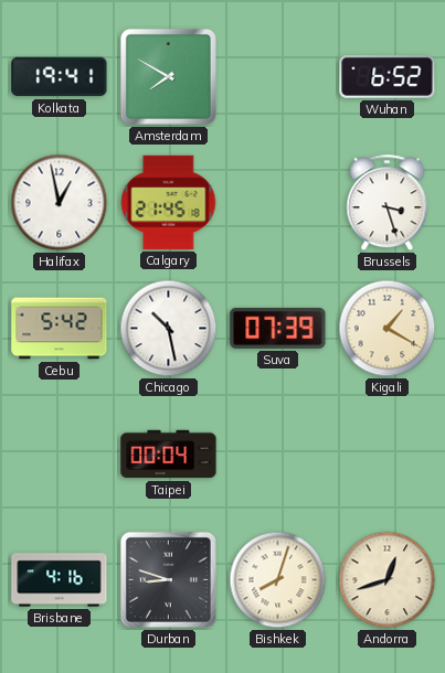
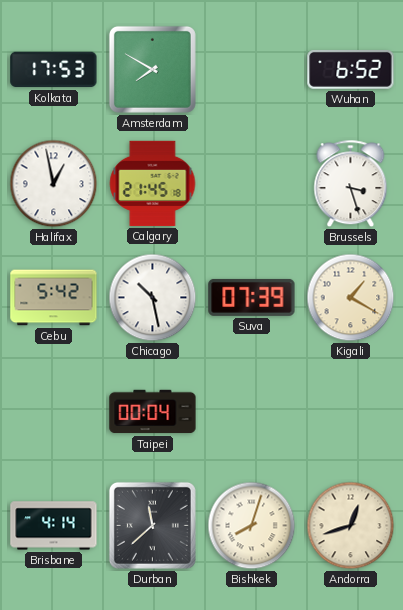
Kolkata: 19:41 -> 17:53 (54, 70)
Brisbane: 4:16 -> 4:14 (54, 526)
Durban: 8:48 -> 11:38 (152, 525)
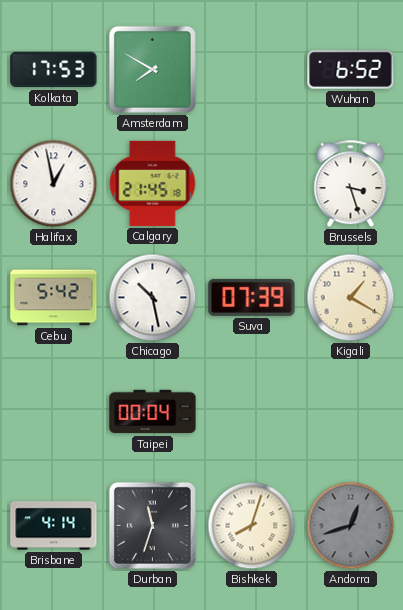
Durban: 11:38 -> 11:33 (152, 525)
Andorra dial: cream -> grey (351, 526)
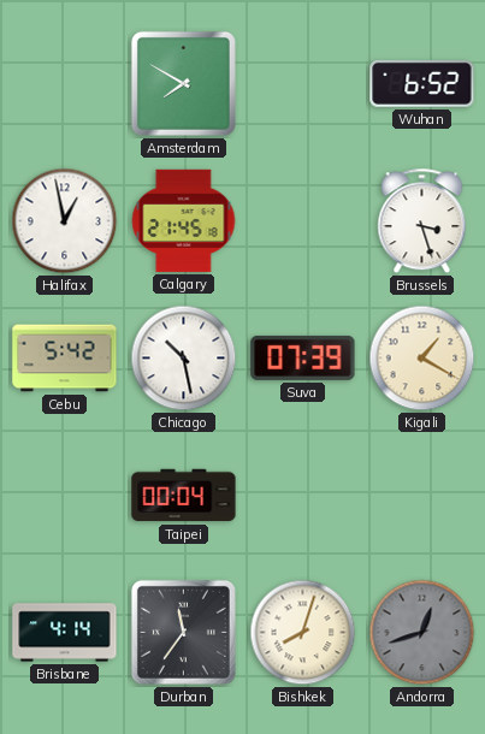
Kolkata: 17:53 -> none (54, 70)
Durban: 11:33 -> 11:36 (183, 632)
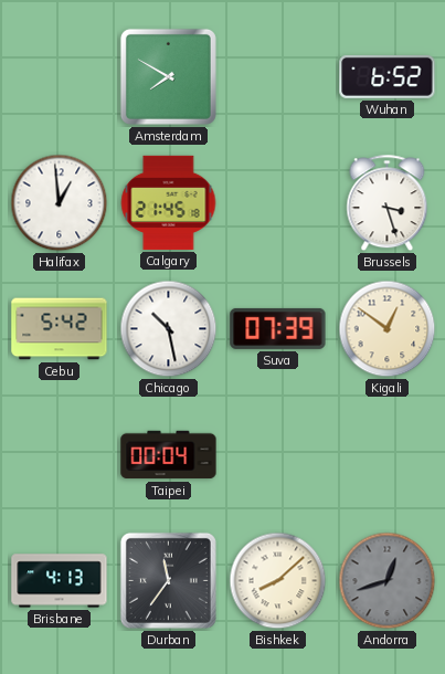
Halifax: 12:58 -> 12:59 (60, 203)
Kigali: 1:20 -> 12:51 (388, 329)
Brisbane: 4:14 -> 4:13 (60, 581)
Bishkek: 8:03 -> 8:08 (278, 581)
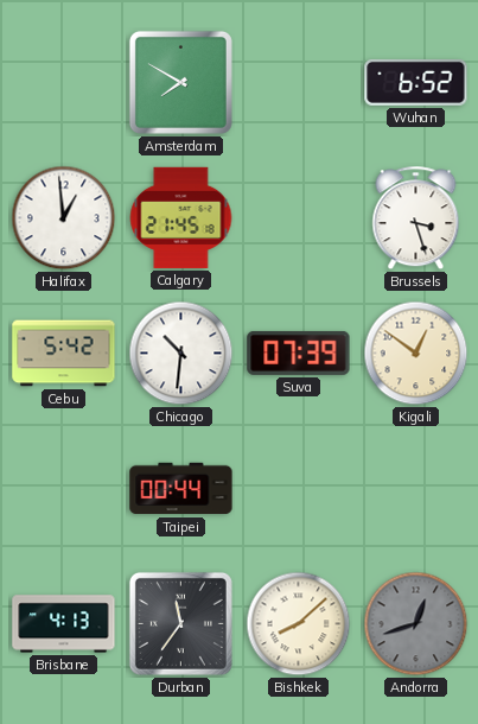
Chicago: 10:28 -> 10:31 (181, 354)
Taipei: 00:04 -> 00:44 (181, 489)
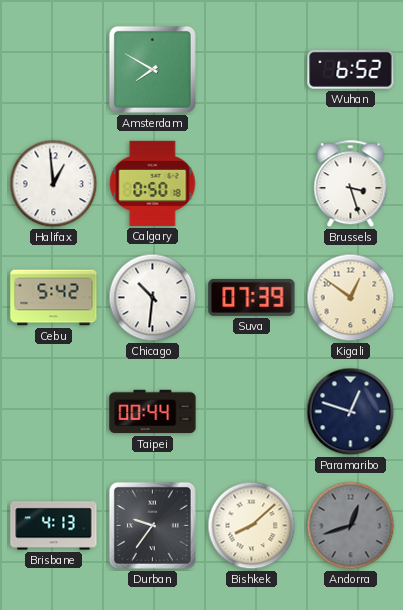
Calgary: 21:45 -> 0:50 (153, 183)
Paramaribo: none -> 12:48 (351, 412)
Durban: 11:36 -> 9:36 (152, 525)
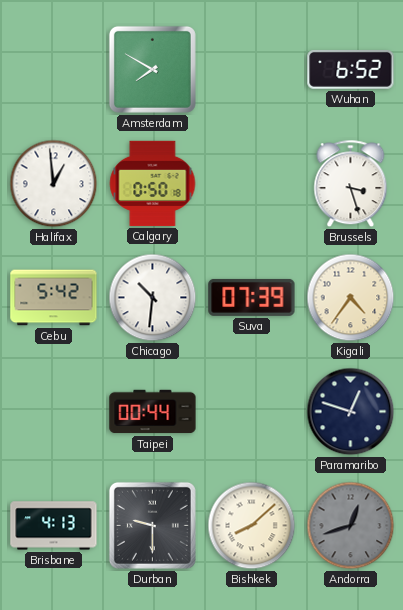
Kigali: 12:51 -> 4:36 (351, 298)
Durban: 9:36 -> 9:30 (152, 525)
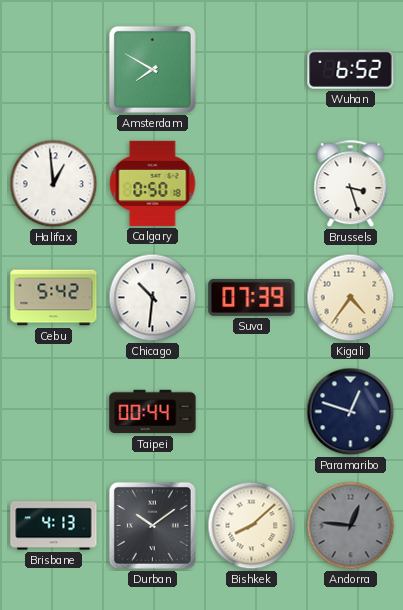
Durban: 9:30 -> 10:09 (152, 525)
Andorra: 12:42 -> 12:46 (351, 526)
